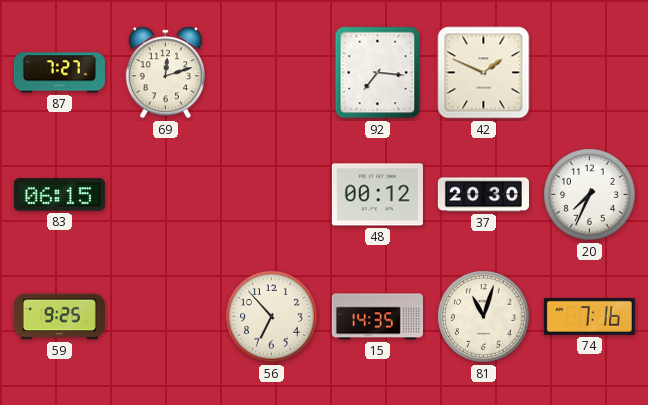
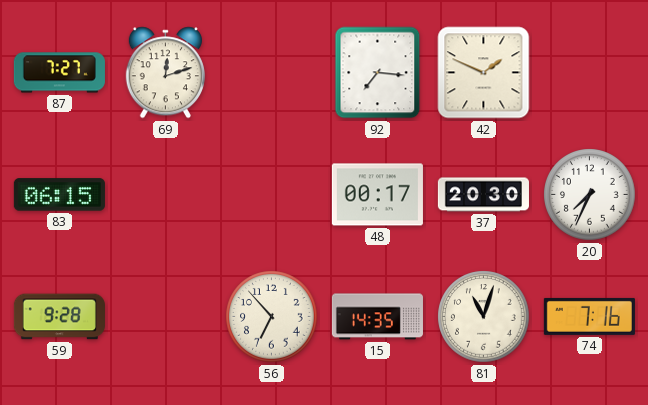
48: 00:12 -> 00:17 (377, 195)
59: 9:25 -> 9:28 (59, 317)
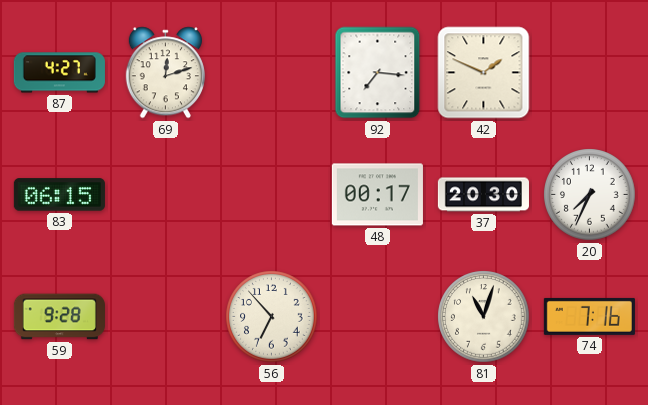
87: 7:27 -> 4:27 (59, 73)
15: 14:35 -> none (377, 317)
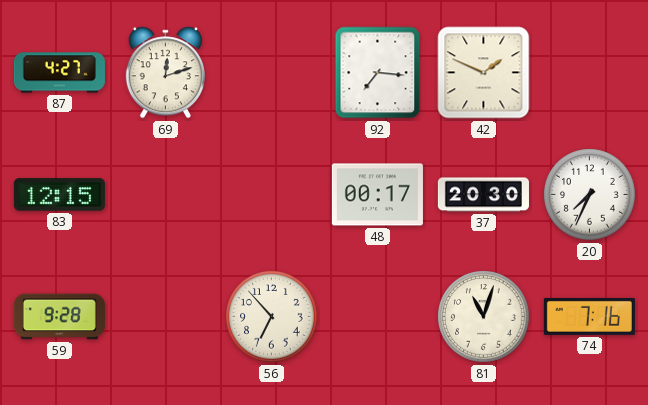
83: 06:15 -> 12:15 (59, 195)
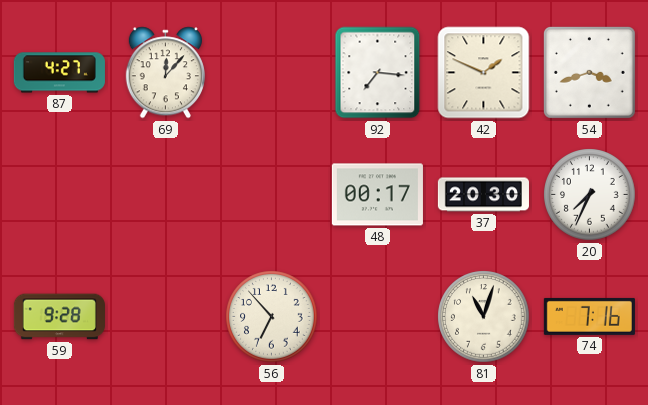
69: 12:12 -> 12:07 (165, 73)
54: none -> 3:42 (590, 73)
83: 12:15 -> none (59, 195)
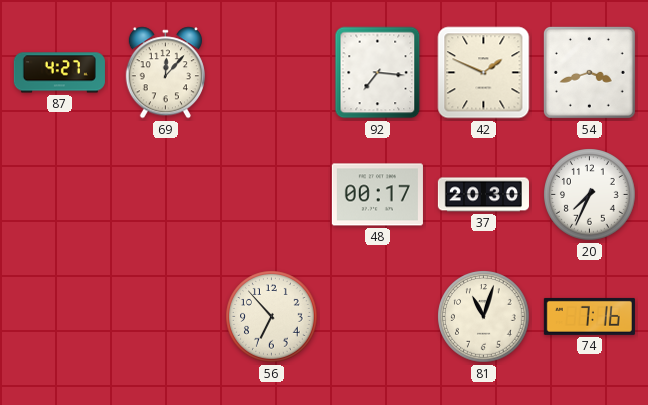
59: 9:28 -> none (59, 317)
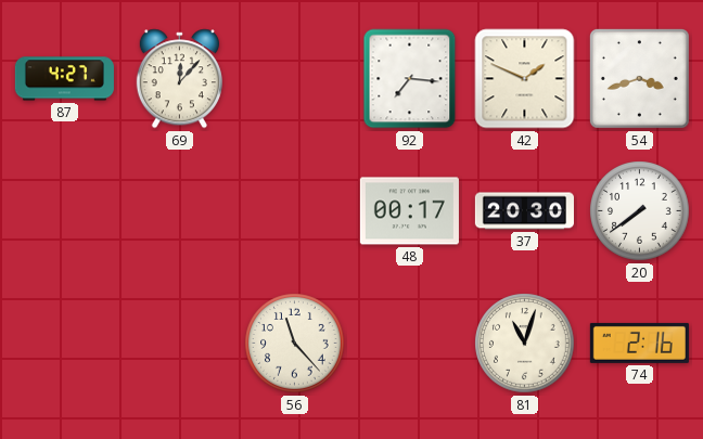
20: 7:34 -> 7:39 (640, 211)
56: 6:53 -> 11:23 (295, 344)
74: 7:16 -> 2:16 (639, 343)
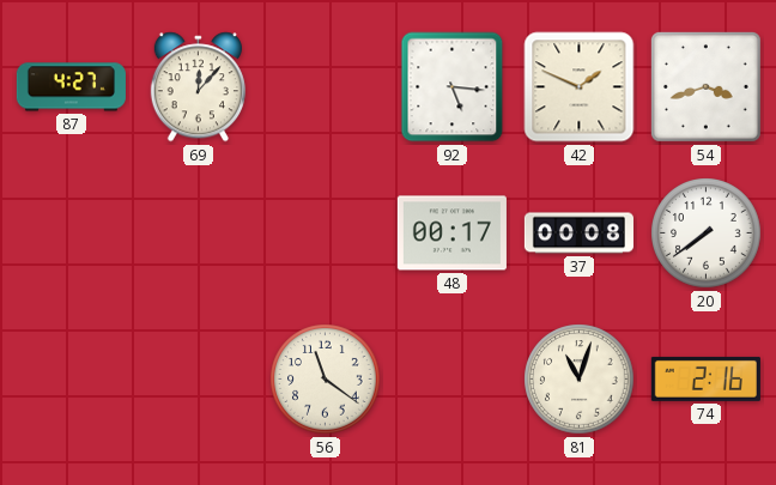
92: 7:16 -> 5:16 (453, 87)
37: 20:30 -> 00:08 (578, 234)
56: 11:23 -> 11:21 (326, 380)
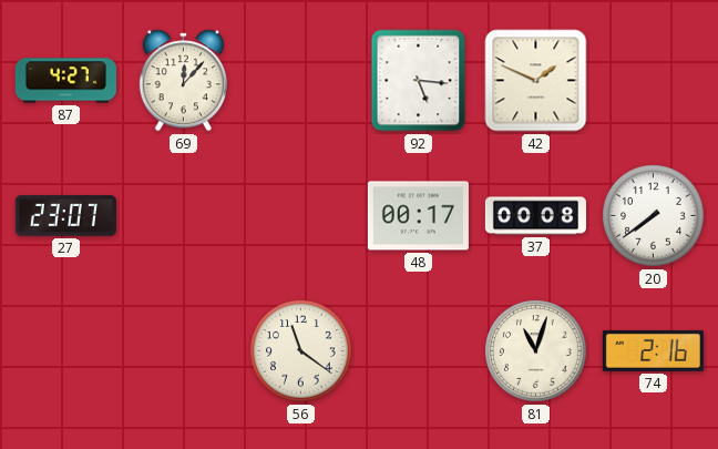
54: 3:42 -> none (707, 87)
27: none -> 23:07 (65, 216)
